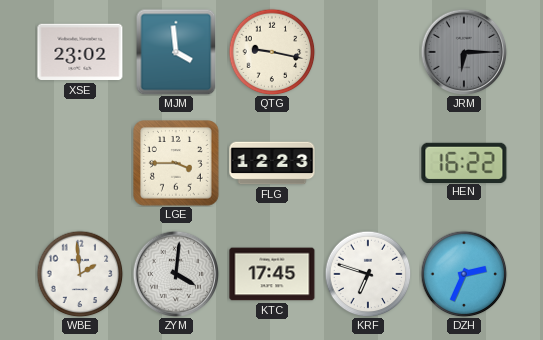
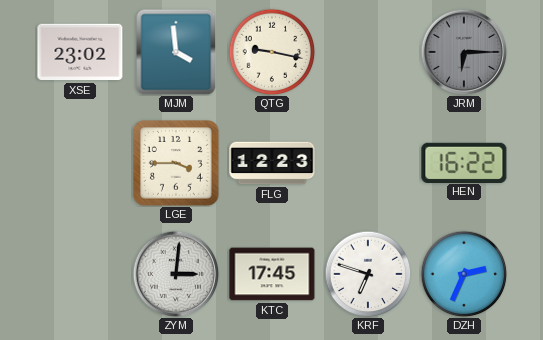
WBE: 1:59 -> none (80, 274)
ZYM: 4:01 -> 3:01 (176, 274)
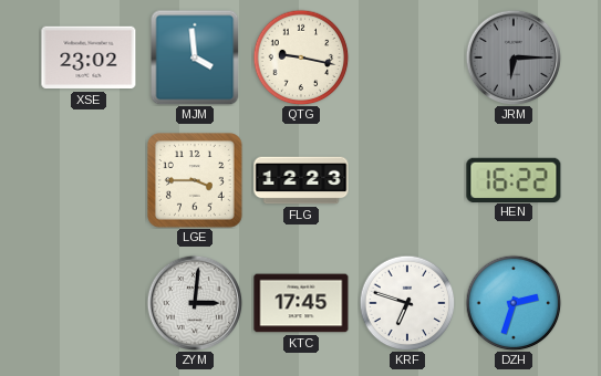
DZH: 2:34 -> 2:33 (514, 303)
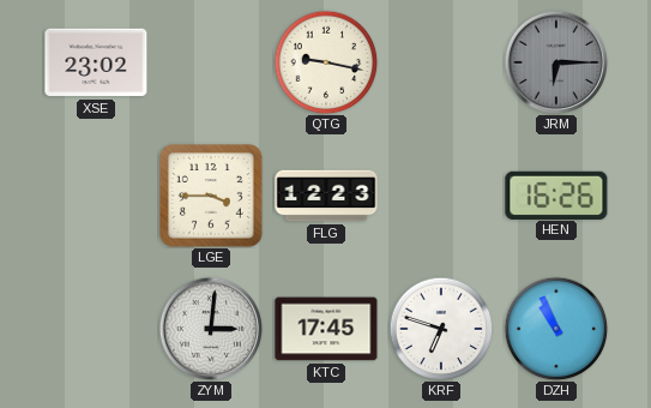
MJM: 3:59 -> none (195, 58)
HEN: 16:22 -> 16:26 (556, 194)
DZH: 2:33 -> 10:56 (556, 329)
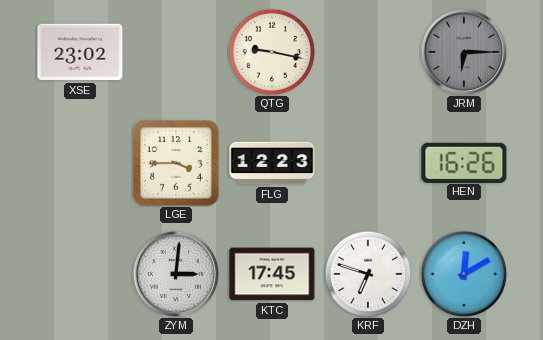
DZH: 10:56 -> 12:10 (464, 274)
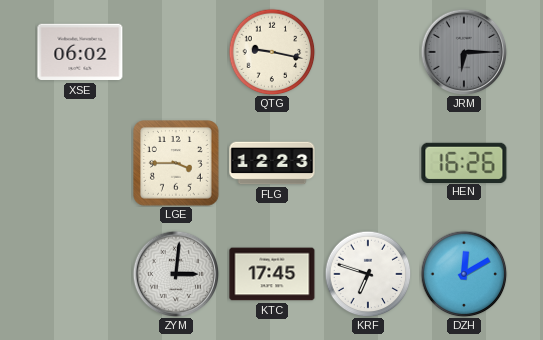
XSE: 23:02 -> 06:02 (80, 52)
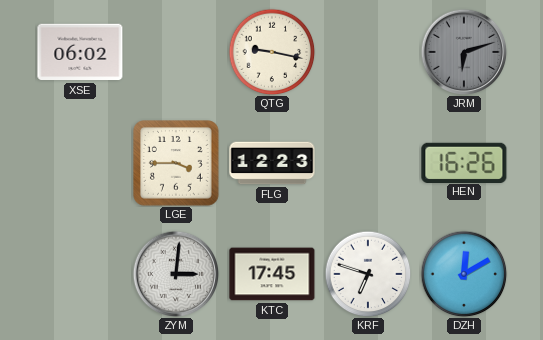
JRM: 6:15 -> 6:12 (464, 52)
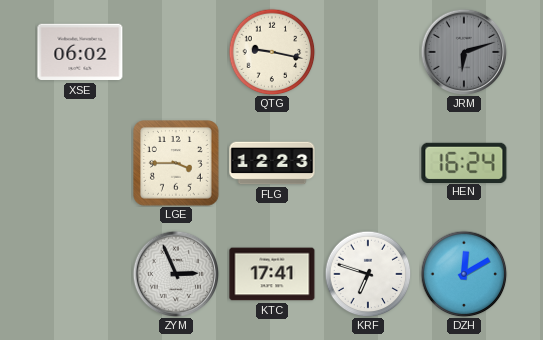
HEN: 16:26 -> 16:24 (464, 162)
ZYM: 3:01 -> 2:56 (176, 274)
KTC: 17:45 -> 17:41 (272, 274)
